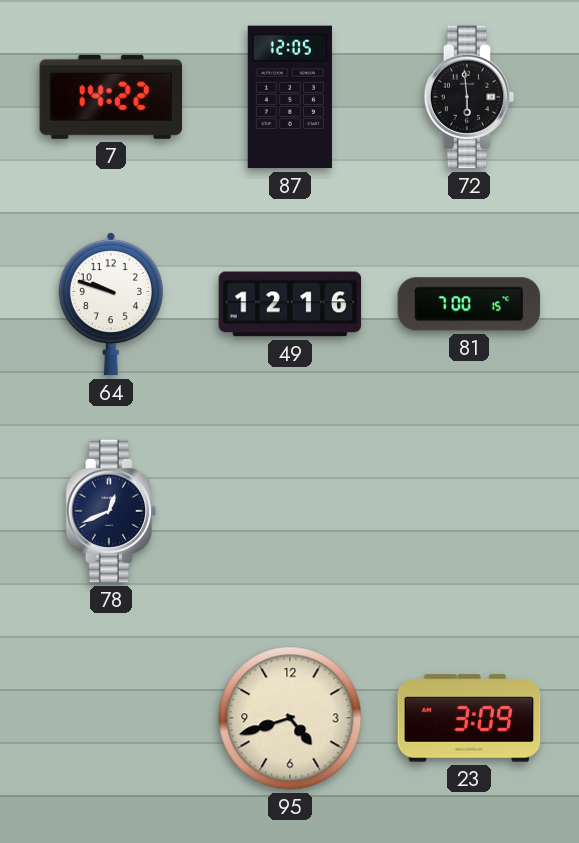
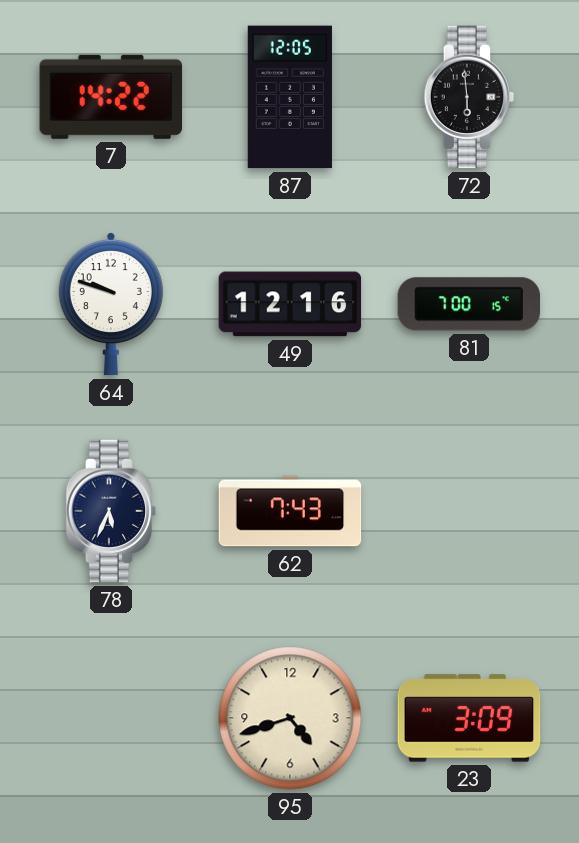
78: 12:41 -> 5:34 (111, 511)
62: none -> 7:43 (290, 511)
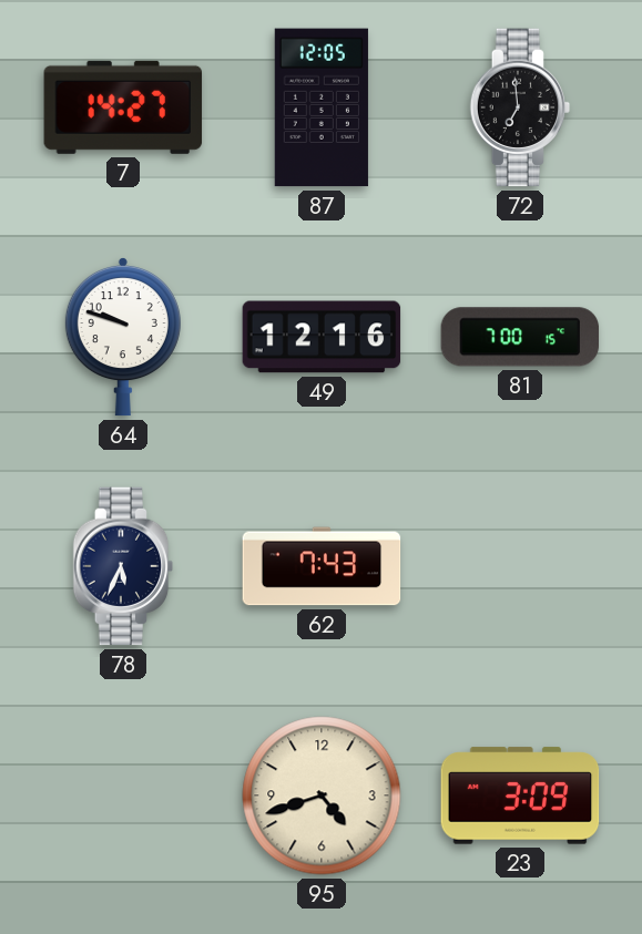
7: 14:22 -> 14:27 (123, 107)
72: 5:59 -> 6:59 (520, 107)
